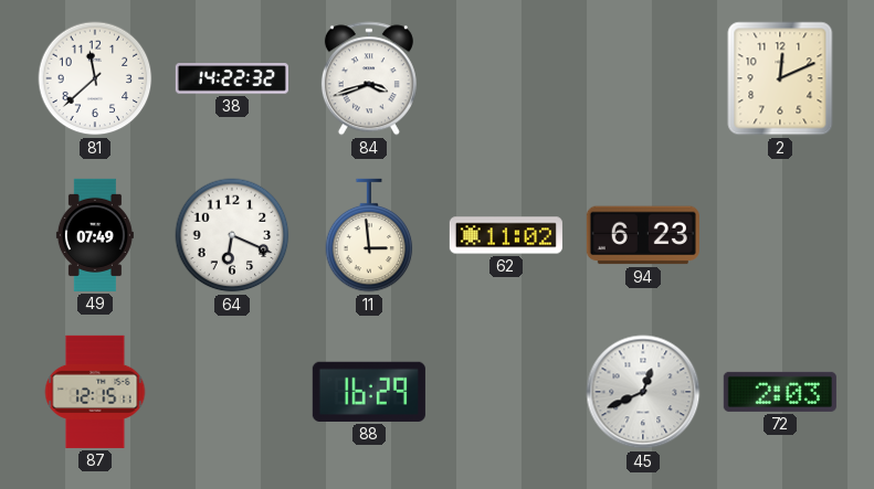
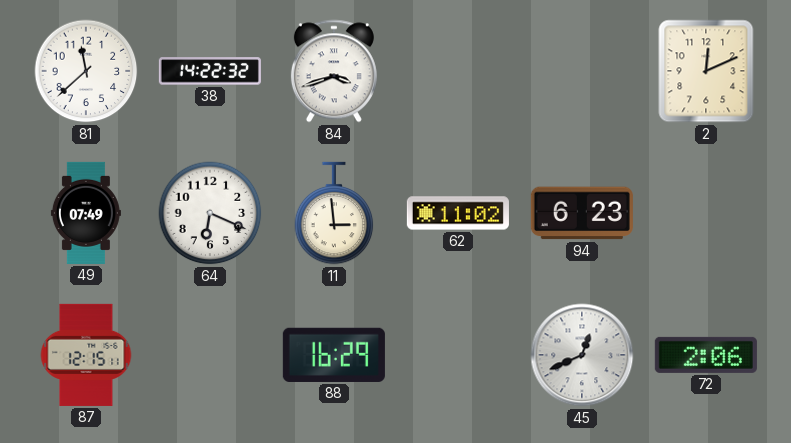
72: 2:03 -> 2:06 (706, 355)
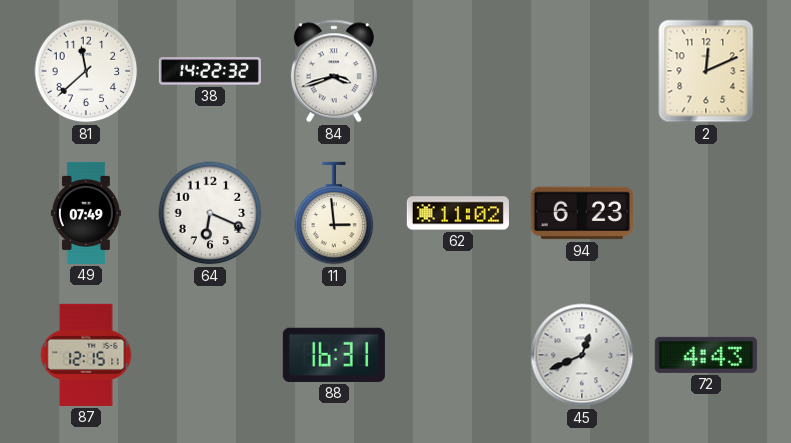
88: 16:29 -> 16:31 (334, 355)
72: 2:06 -> 4:43 (706, 355)
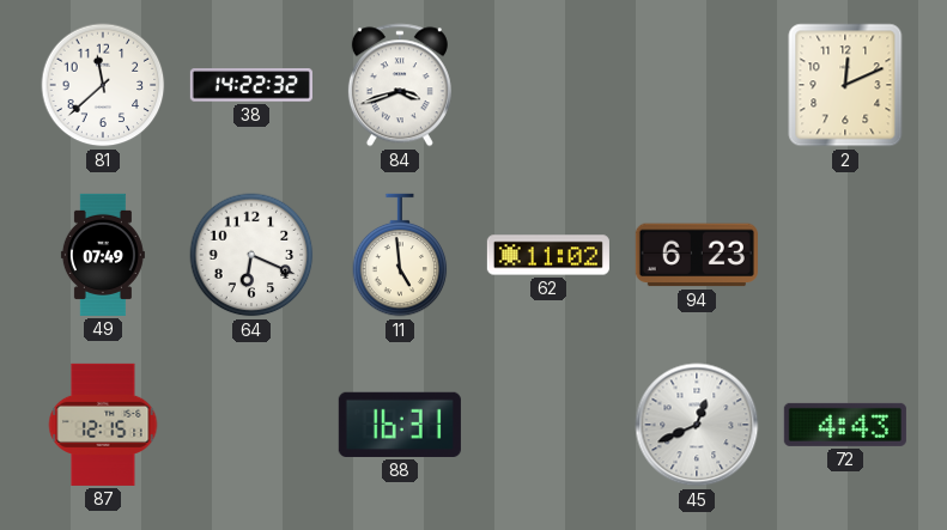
11: 2:59 -> 4:59 (400, 255)
